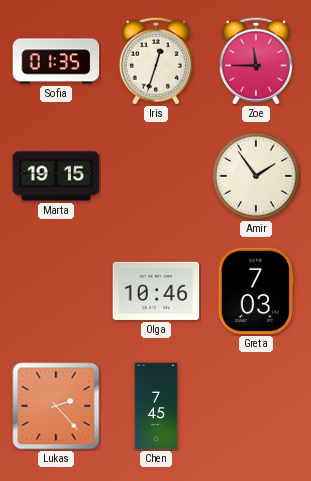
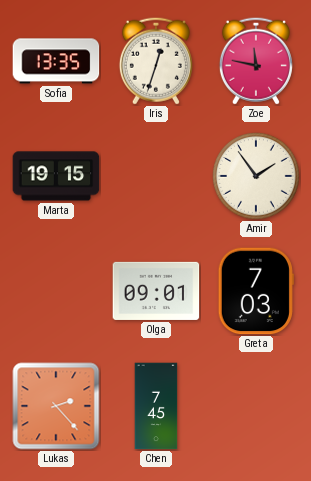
Sofia: 01:35 -> 13:35 (56, 61)
Zoe: 11:45 -> 11:47 (256, 61)
Olga: 10:46 -> 09:01 (156, 291)
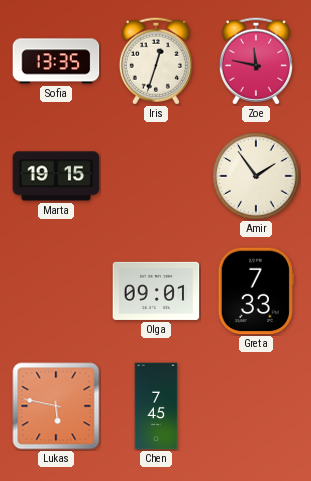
Greta: 7:03 -> 7:33 (256, 291)
Lukas: 2:23 -> 5:47 (56, 406)
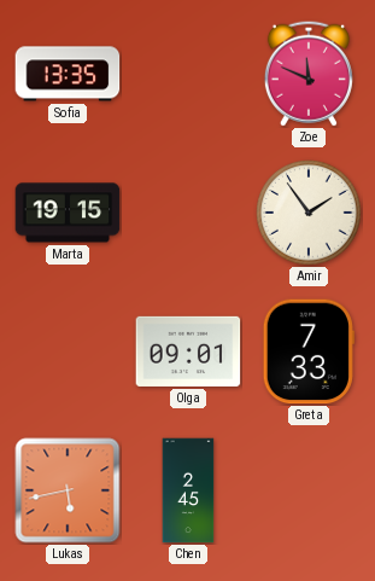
Iris: 12:33 -> none (156, 61)
Zoe: 11:47 -> 11:49 (309, 74)
Lukas: 5:47 -> 5:43 (68, 490)
Chen: 7:45 -> 2:45 (188, 490)
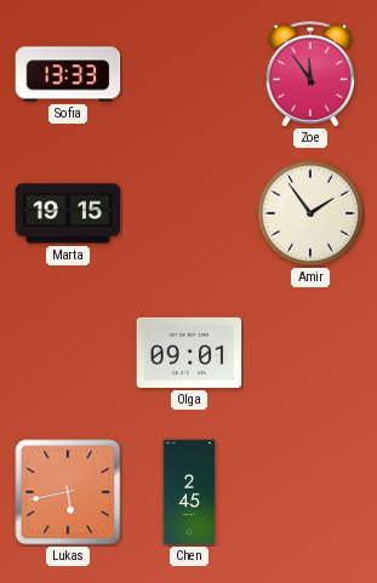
Sofia: 13:35 -> 13:33 (68, 74)
Zoe: 11:49 -> 11:54 (310, 74)
Greta: 7:33 -> none (309, 351)
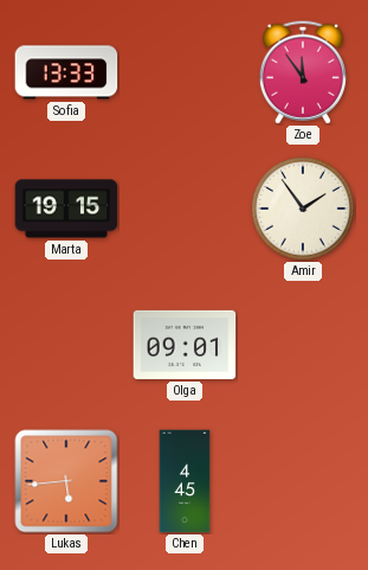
Lukas: 5:43 -> 5:44 (66, 481)
Chen: 2:45 -> 4:45 (185, 481)
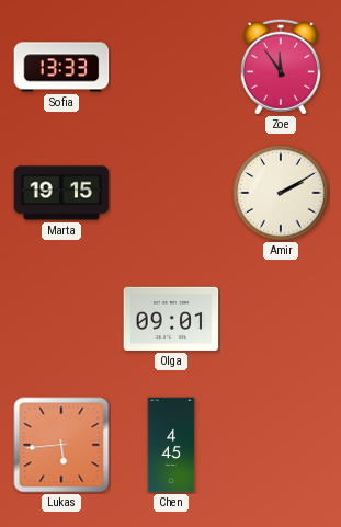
Amir: 1:54 -> 2:10 (282, 194)
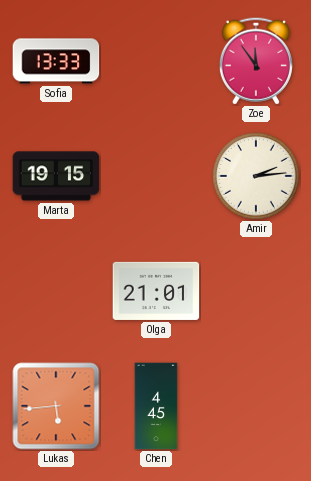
Amir: 2:10 -> 2:14 (257, 177)
Olga: 09:01 -> 21:01 (156, 291)
